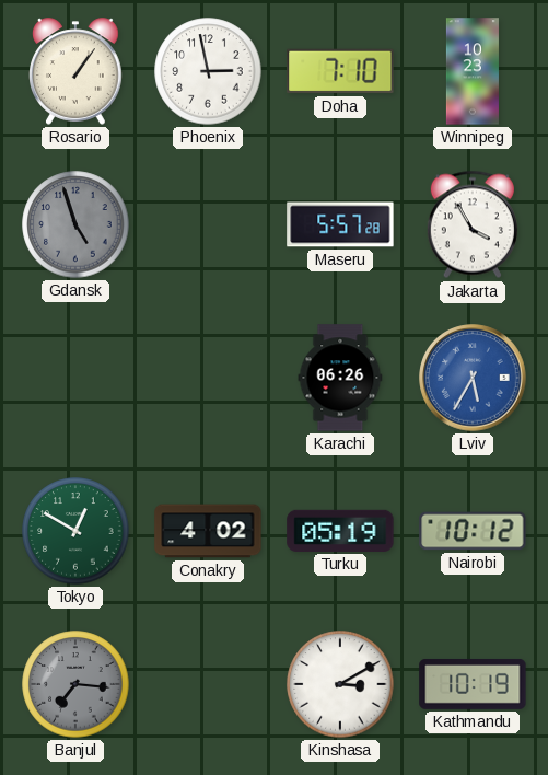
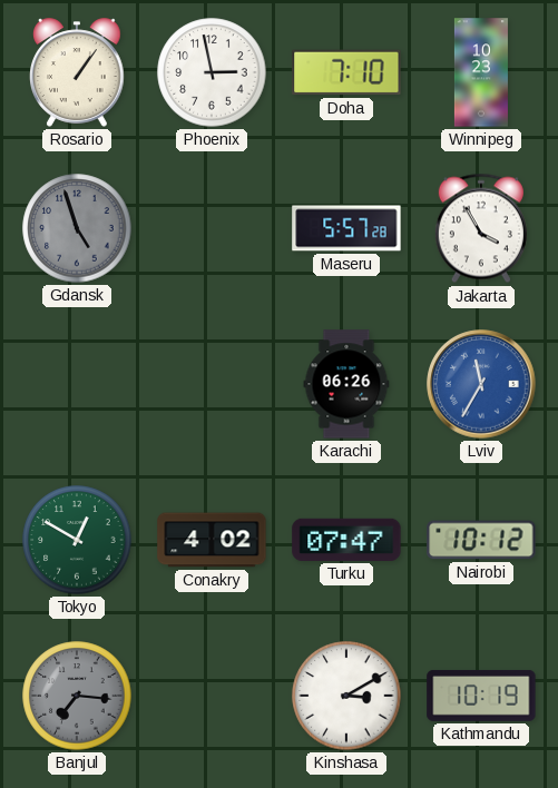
Lviv: 5:35 -> 11:35 (481, 384)
Turku: 05:19 -> 07:47 (346, 540)
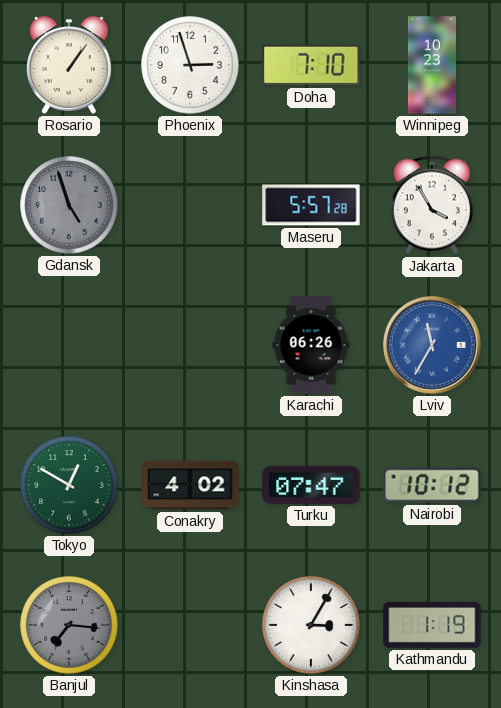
Phoenix: 2:58 -> 2:57 (190, 65)
Kinshasa: 3:10 -> 3:05 (311, 625)
Kathmandu: 10:19 -> 1:19 (432, 625)
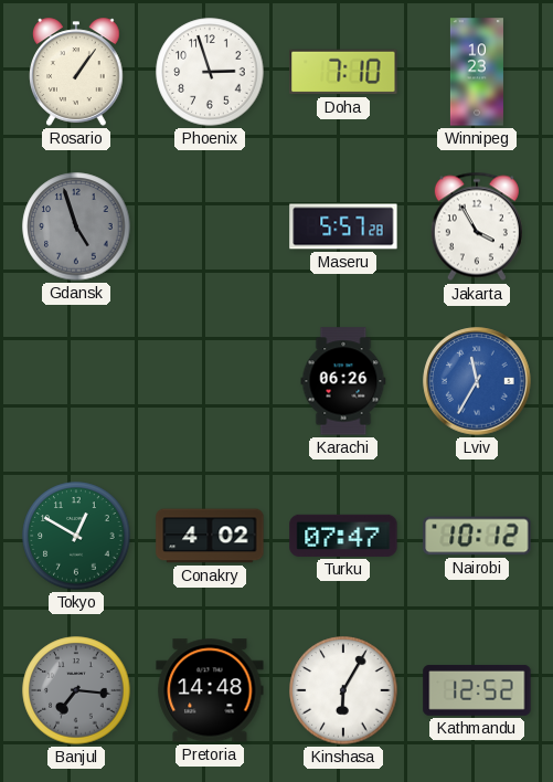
Pretoria: none -> 14:48 (210, 690)
Kinshasa: 3:05 -> 6:05 (343, 690)
Kathmandu: 1:19 -> 12:52 (477, 690)
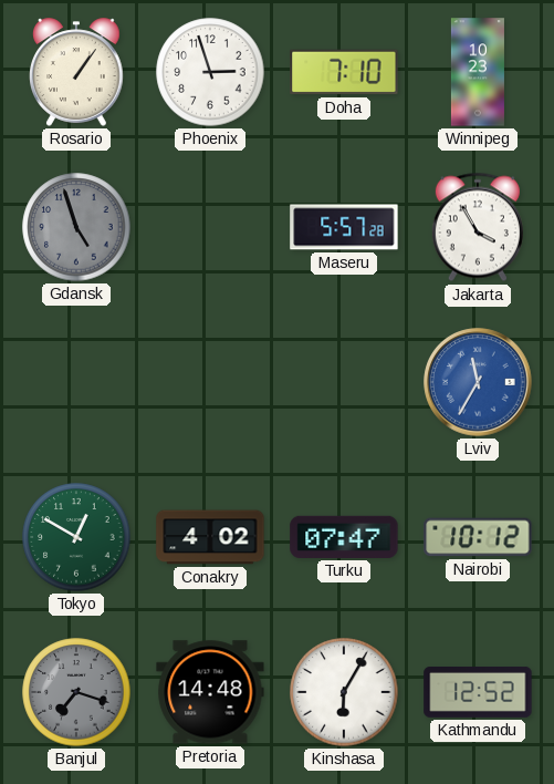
Karachi: 06:26 -> none (343, 381)
Banjul: 7:16 -> 7:18 (76, 692)
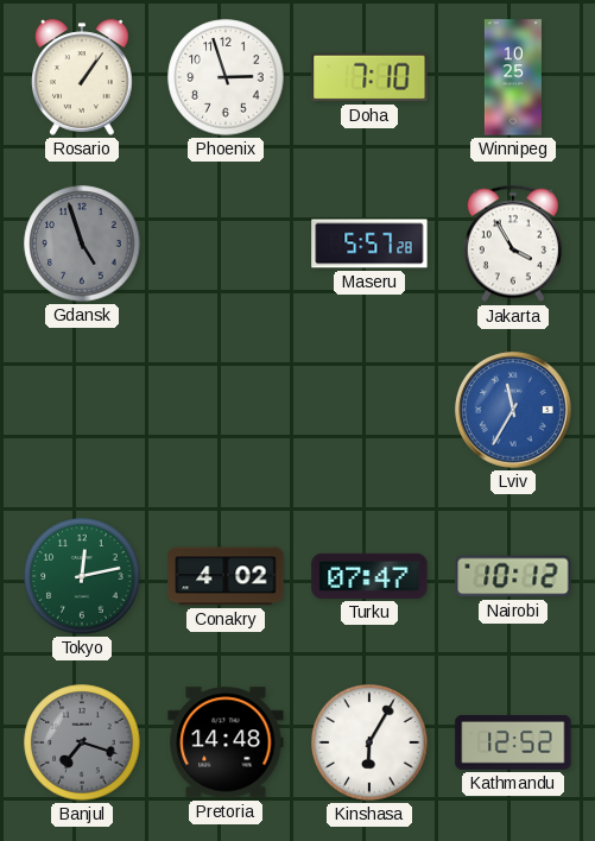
Winnipeg: 10:23 -> 10:25 (513, 77)
Tokyo: 12:50 -> 12:13 (82, 576)
